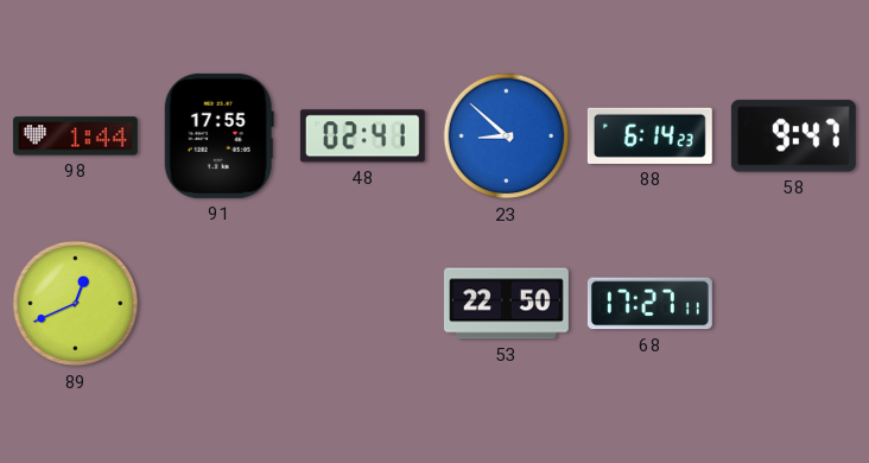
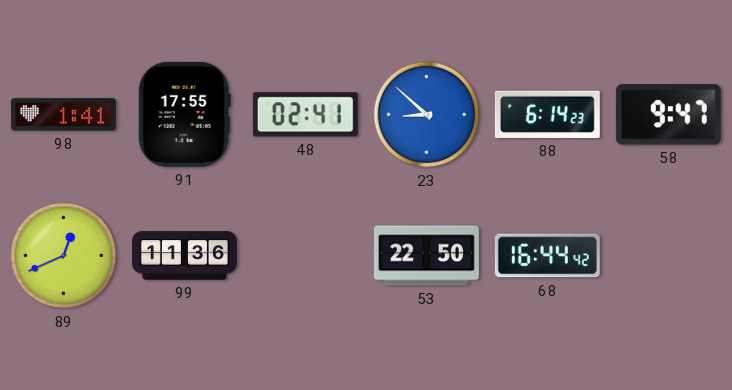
98: 1:44 -> 1:41 (63, 115)
99: none -> 11:36 (184, 256)
68: 17:27 -> 16:44 (547, 256)
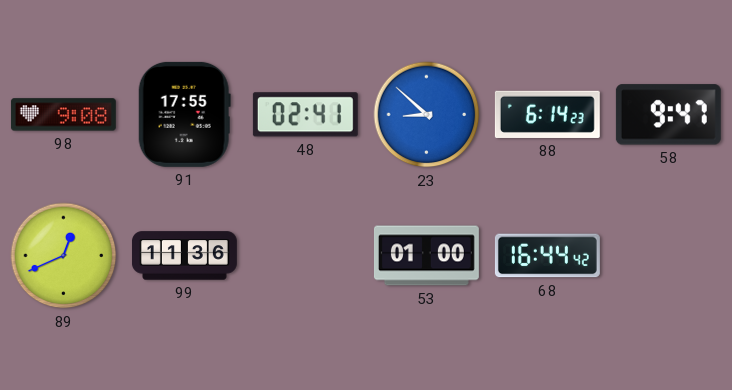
98: 1:41 -> 9:08 (63, 115)
53: 22:50 -> 01:00 (426, 256)
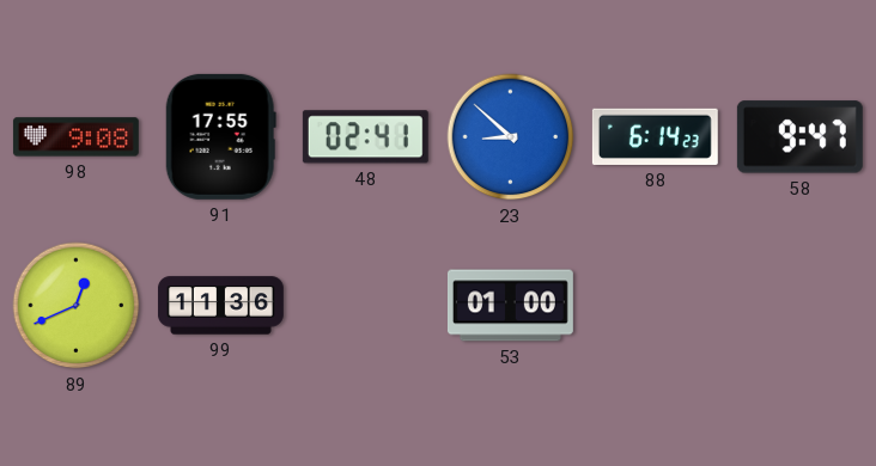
68: 16:44 -> none (547, 256)
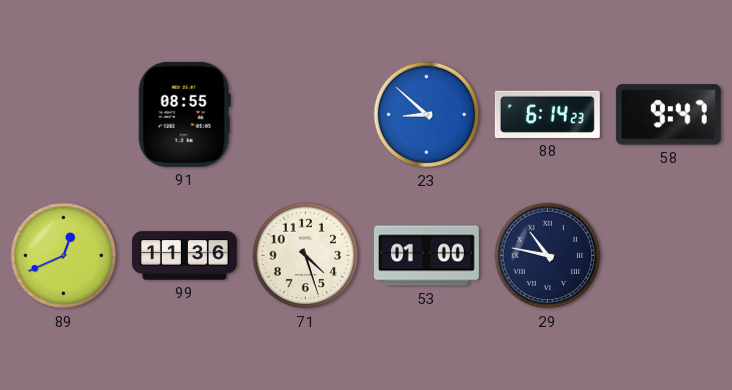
98: 9:08 -> none (75, 137)
91: 17:55 -> 08:55 (184, 114)
48: 02:41 -> none (365, 137)
71: none -> 4:27 (306, 256)
29: none -> 10:47 (548, 256)
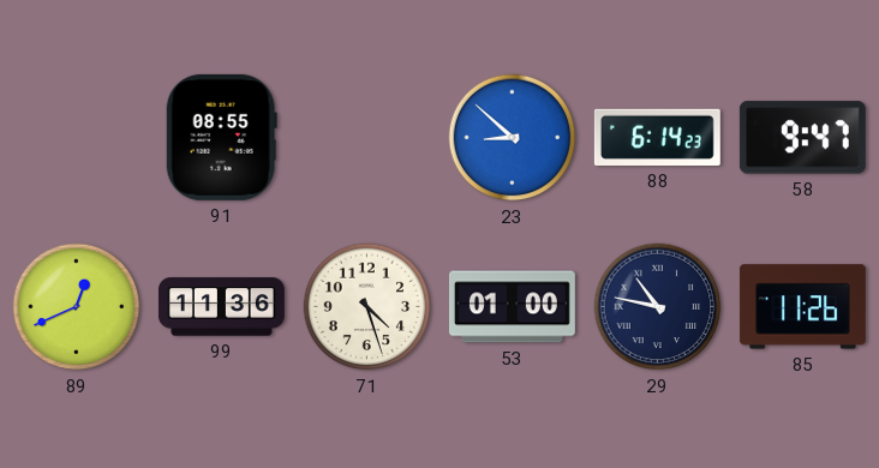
85: none -> 11:26 (802, 307)
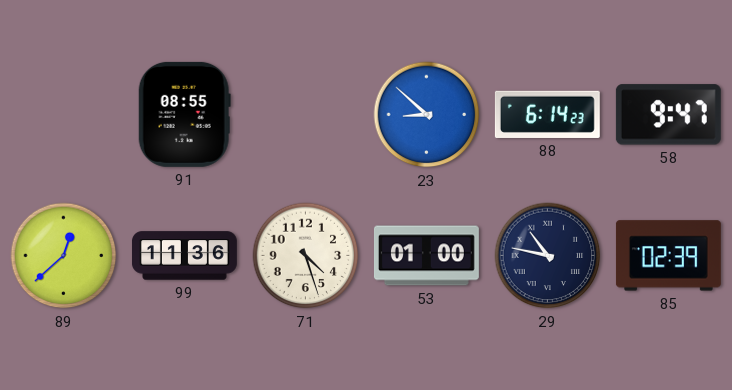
89: 12:41 -> 12:38 (64, 256)
85: 11:26 -> 02:39 (668, 256)
